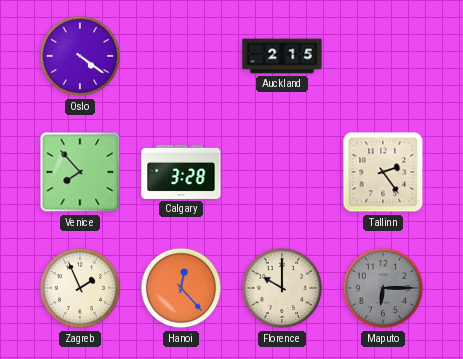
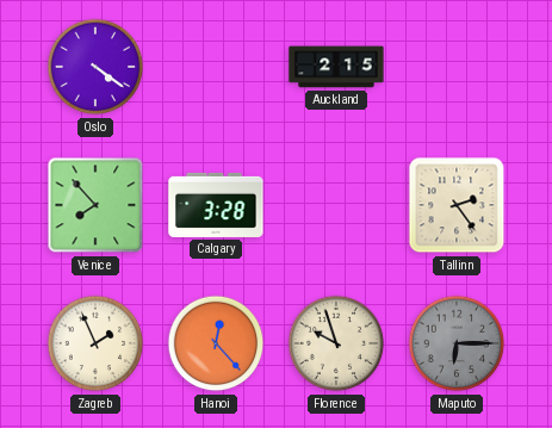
Florence: 10:00 -> 9:57 (336, 343)
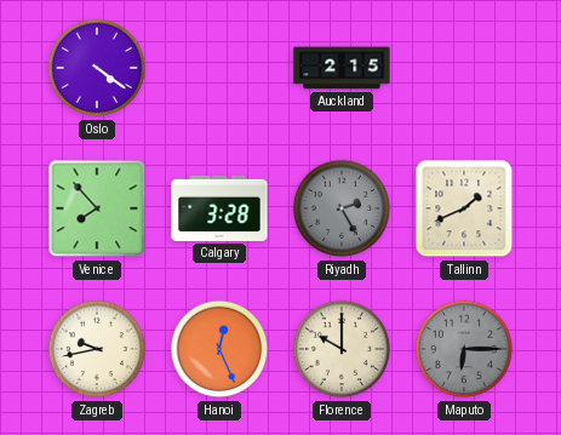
Riyadh: none -> 2:25 (342, 208)
Tallinn: 2:24 -> 1:41 (464, 208)
Zagreb: 1:56 -> 9:43 (97, 349)
Hanoi: 12:23 -> 12:26 (219, 349)
Florence: 9:57 -> 10:00 (342, 349)
